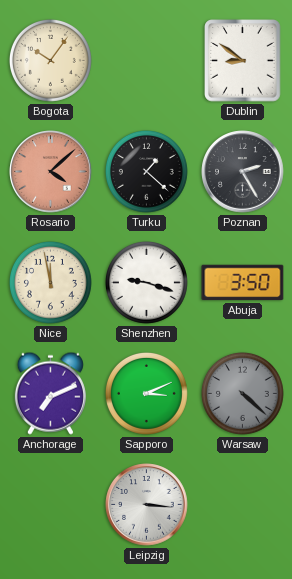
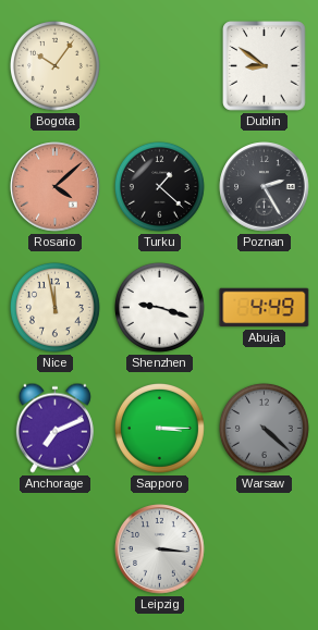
Abuja: 3:50 -> 4:49 (265, 308)
Sapporo: 3:11 -> 3:15 (159, 428)
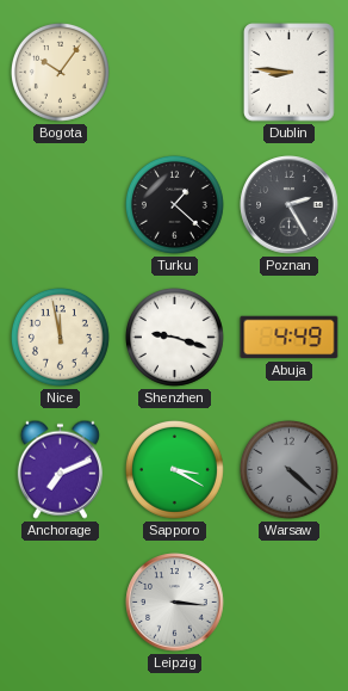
Dublin: 8:51 -> 8:46 (290, 73)
Rosario: 4:08 -> none (56, 187)
Sapporo: 3:15 -> 3:20 (174, 469)
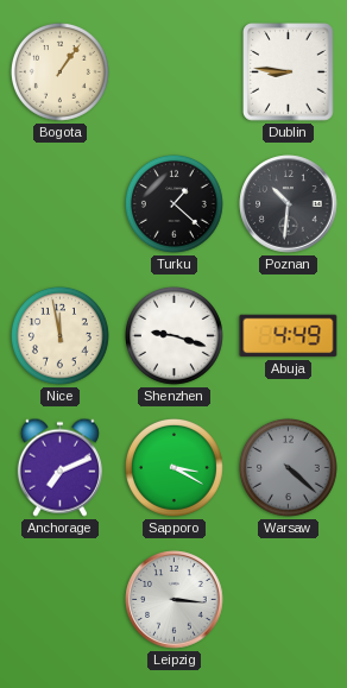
Bogota: 10:06 -> 1:06 (59, 71)
Poznan: 2:25 -> 10:31 (289, 204)
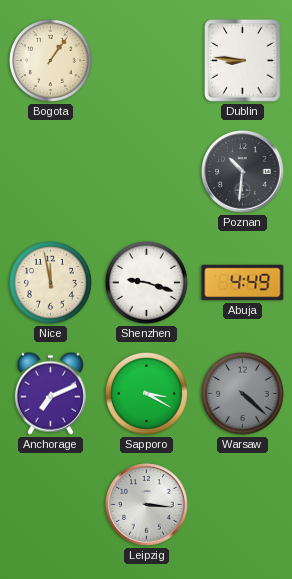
Turku: 1:22 -> none (173, 203)
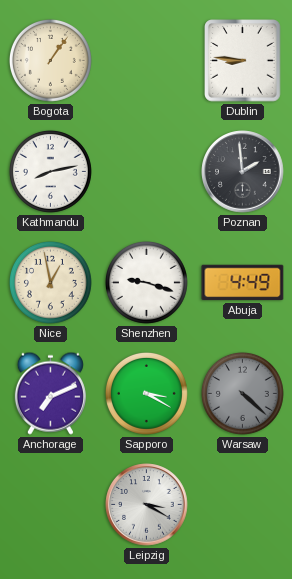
Kathmandu: none -> 8:13 (50, 171)
Poznan: 10:31 -> 1:59 (243, 172)
Nice: 11:58 -> 12:58 (50, 282)
Leipzig: 3:16 -> 3:20 (147, 505)
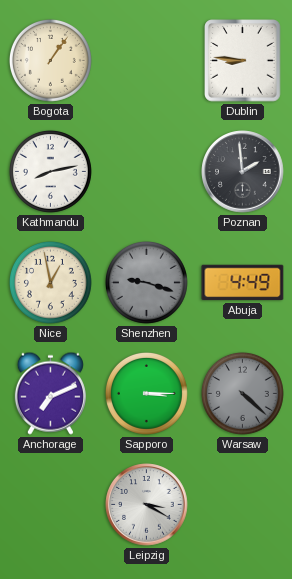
Shenzhen dial: white -> grey (146, 282)
Sapporo: 3:20 -> 3:15 (146, 393)
